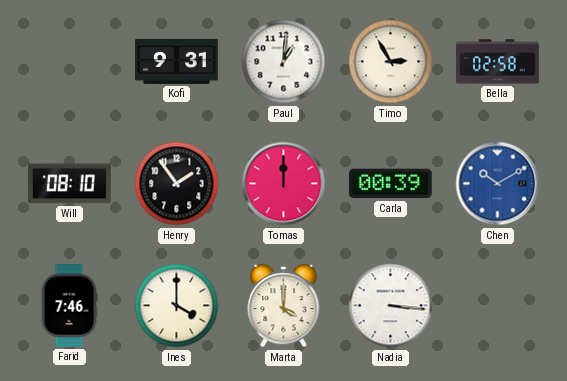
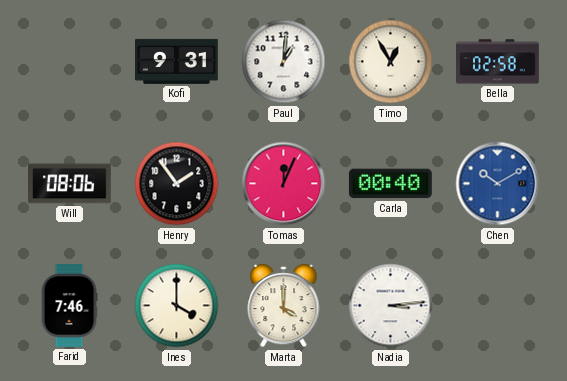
Timo: 2:55 -> 12:55 (391, 62)
Will: 08:10 -> 08:06 (70, 184)
Tomas: 12:00 -> 12:04 (284, 184)
Carla: 00:39 -> 00:40 (390, 184)
Nadia: 3:16 -> 3:14 (391, 306)
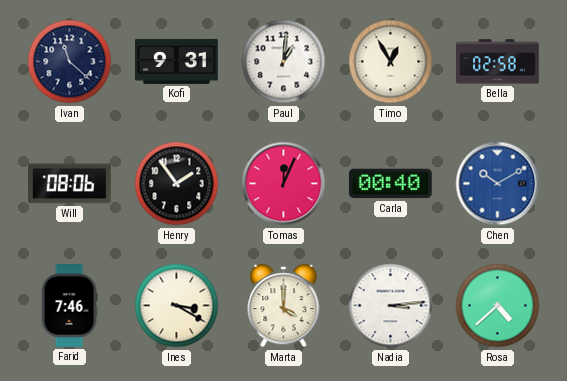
Ivan: none -> 11:22 (70, 62)
Ines: 4:00 -> 3:20 (177, 306)
Rosa: none -> 4:38 (498, 306)
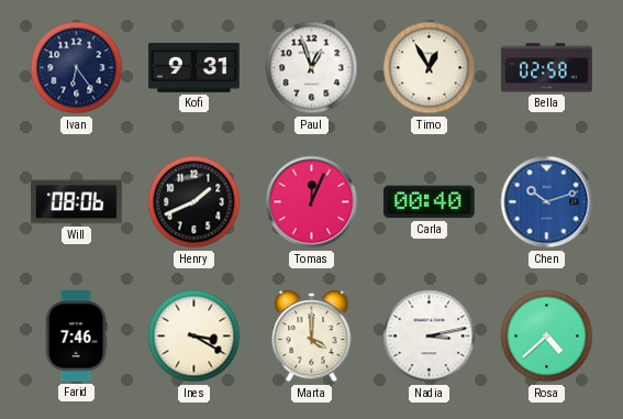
Ivan: 11:22 -> 6:24 (77, 68)
Paul: 1:01 -> 12:57 (312, 68)
Henry: 1:54 -> 1:41 (194, 202)
Chen: 10:10 -> 10:12 (547, 202)
Nadia: 3:14 -> 3:13 (430, 337)
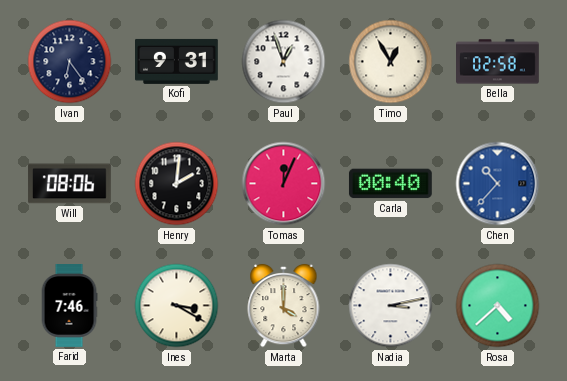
Henry: 1:41 -> 2:01 (177, 184)
Chen: 10:12 -> 10:37 (498, 184)
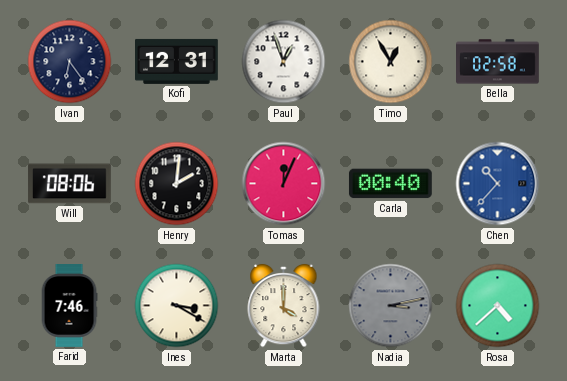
Kofi: 9:31 -> 12:31 (177, 61)
Nadia dial: white -> grey (391, 306)
